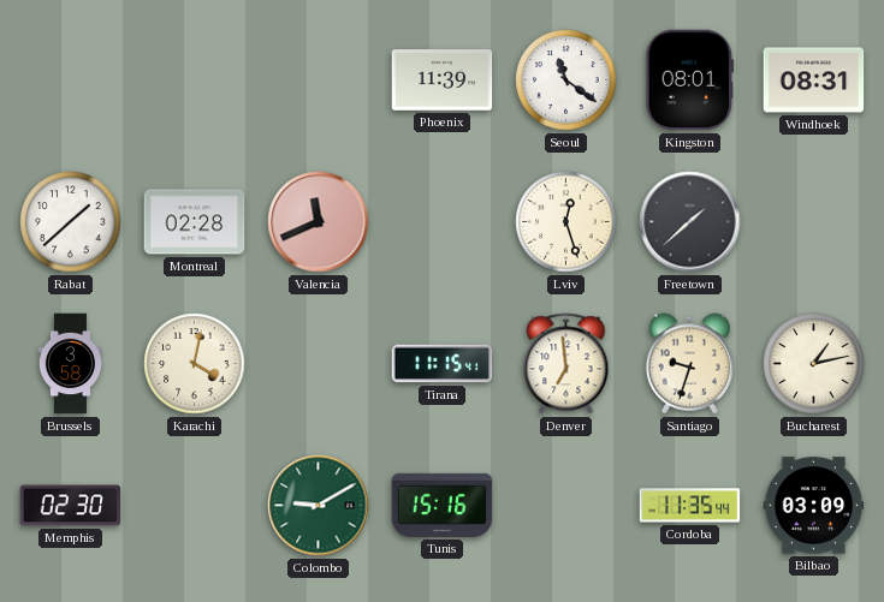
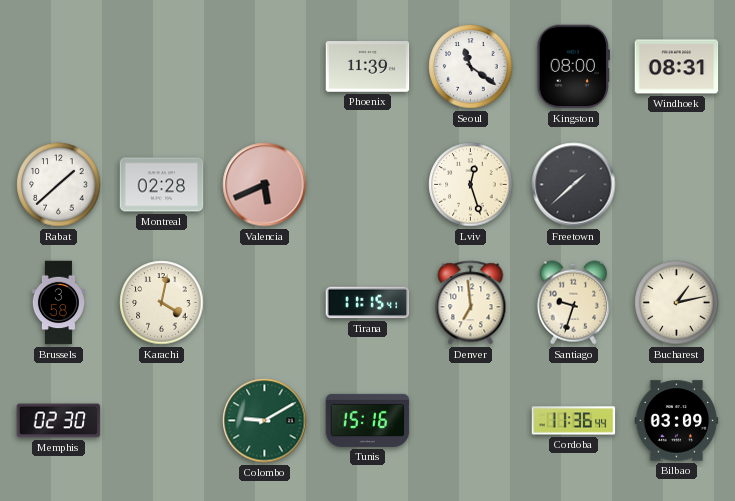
Kingston: 08:01 -> 08:00 (573, 67)
Valencia: 11:41 -> 5:41 (265, 185)
Cordoba: 11:35 -> 11:36 (574, 421)
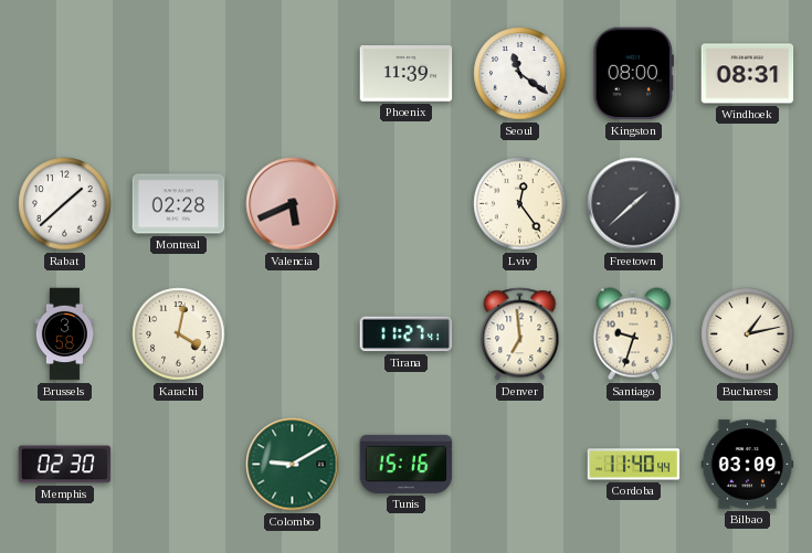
Lviv: 12:27 -> 12:24 (520, 204)
Tirana: 11:15 -> 11:27 (407, 334)
Cordoba: 11:36 -> 11:40 (634, 465)
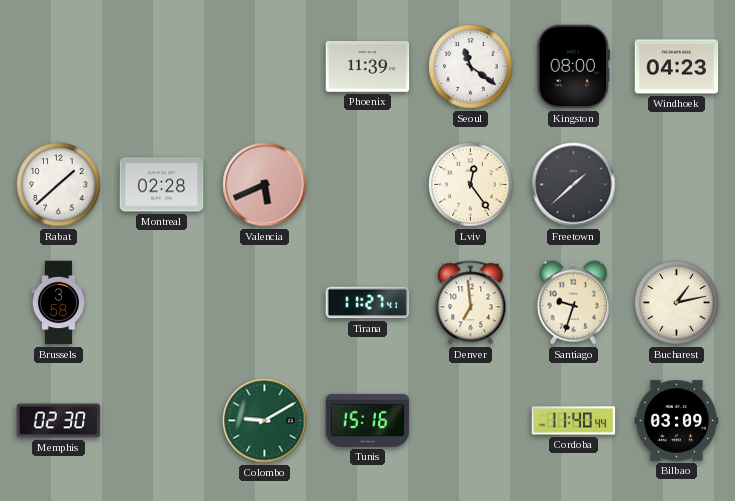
Windhoek: 08:31 -> 04:23 (677, 67)
Karachi: 4:02 -> none (179, 334)
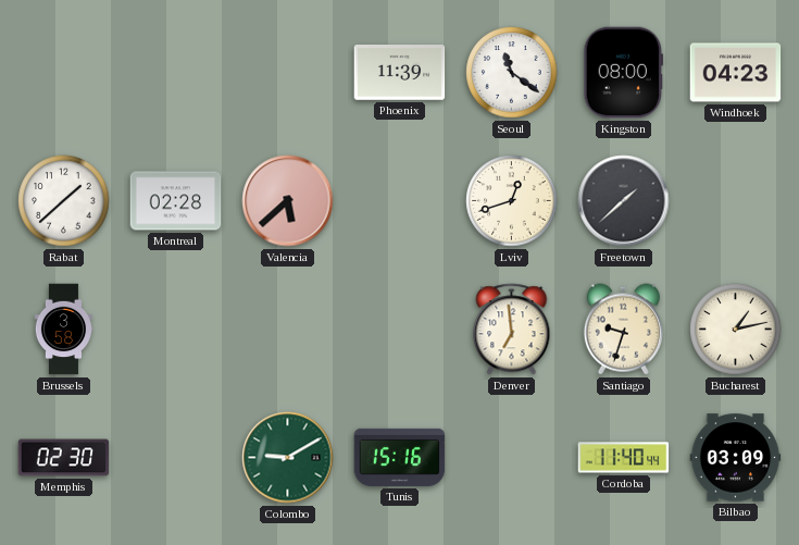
Valencia: 5:41 -> 5:38 (288, 201)
Lviv: 12:24 -> 12:42 (512, 201)
Tirana: 11:27 -> none (368, 303)
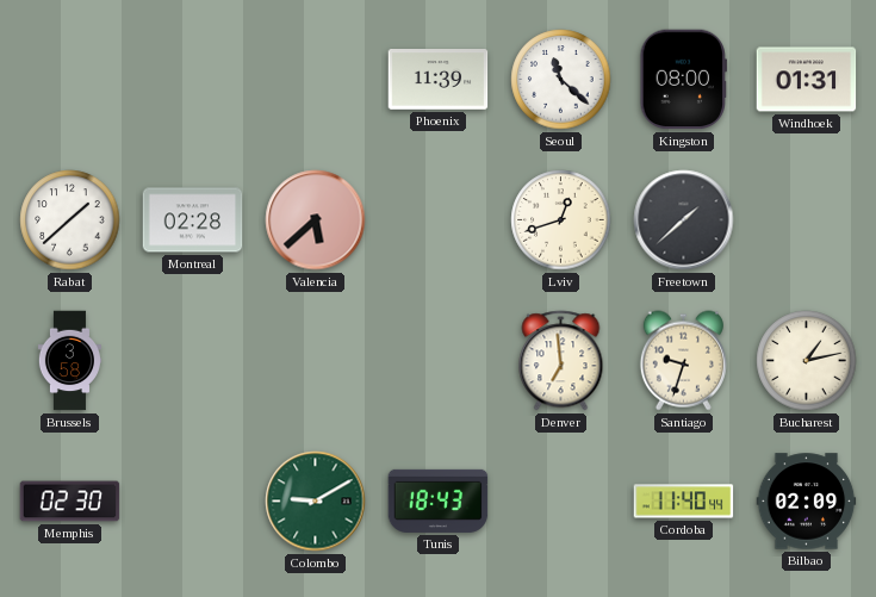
Seoul: 11:21 -> 11:22 (561, 80)
Windhoek: 04:23 -> 01:31 (807, 80)
Tunis: 15:16 -> 18:43 (439, 500)
Bilbao: 03:09 -> 02:09 (807, 502)
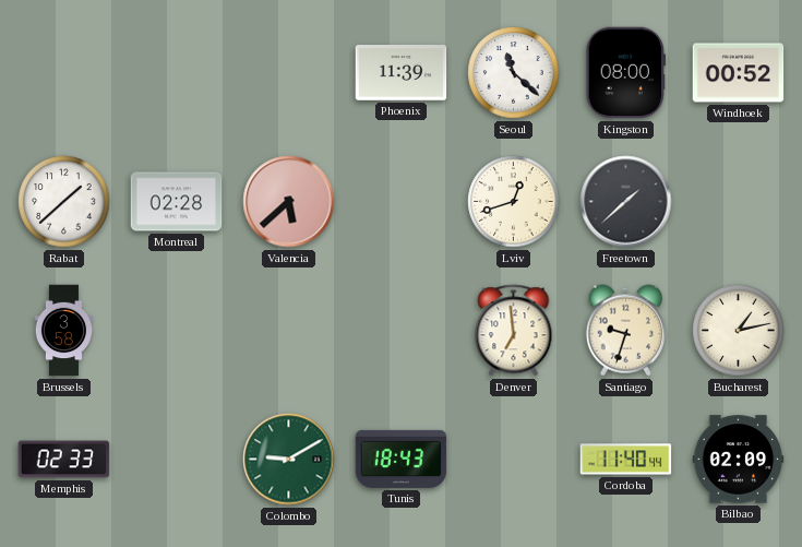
Windhoek: 01:31 -> 00:52 (739, 73)
Memphis: 02:30 -> 02:33 (64, 460)
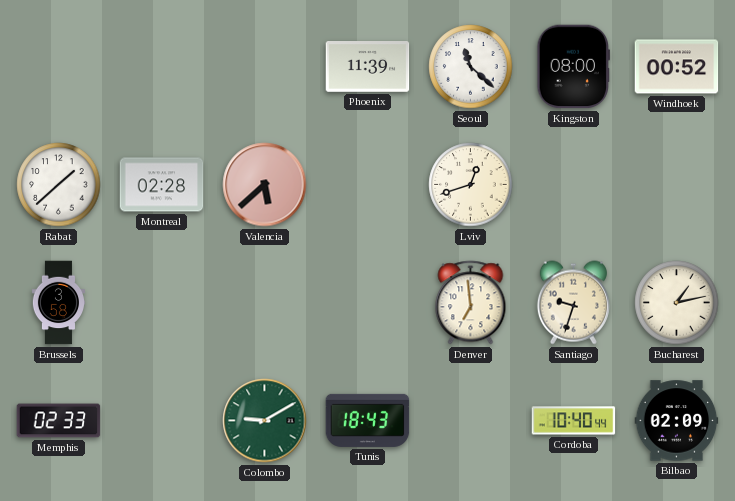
Freetown: 1:38 -> none (626, 202)
Cordoba: 11:40 -> 10:40 (574, 421)
